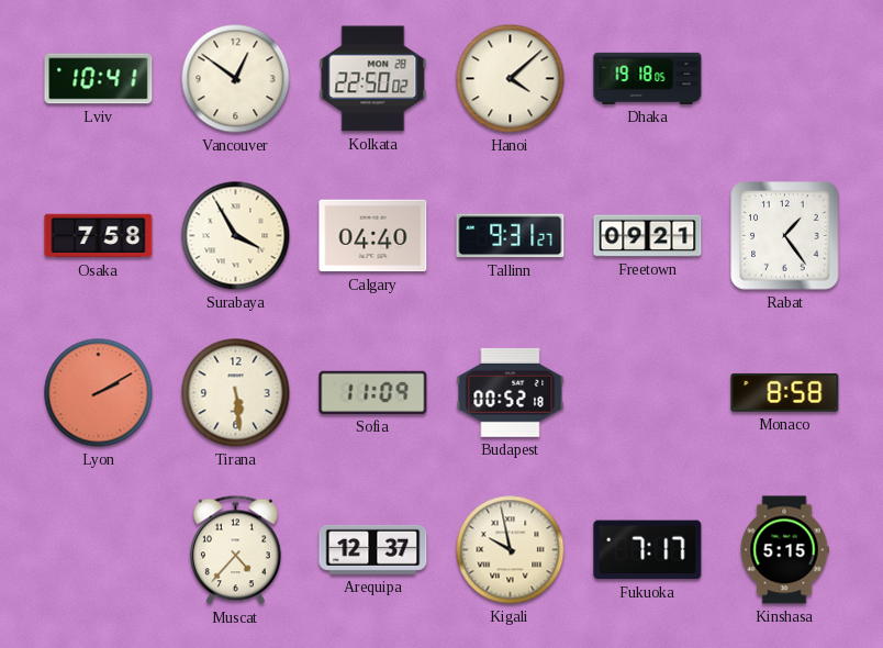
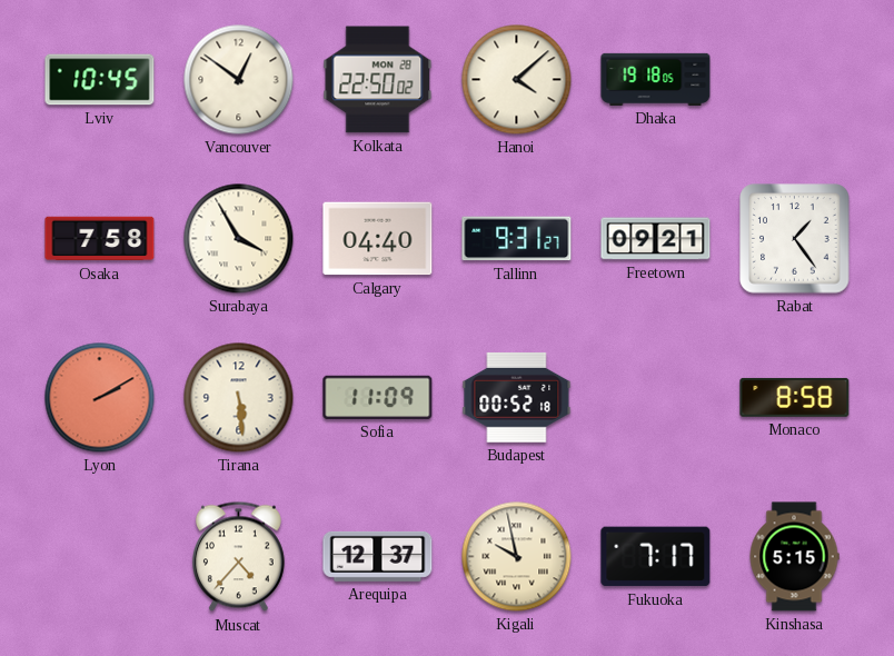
Lviv: 10:41 -> 10:45 (100, 80)
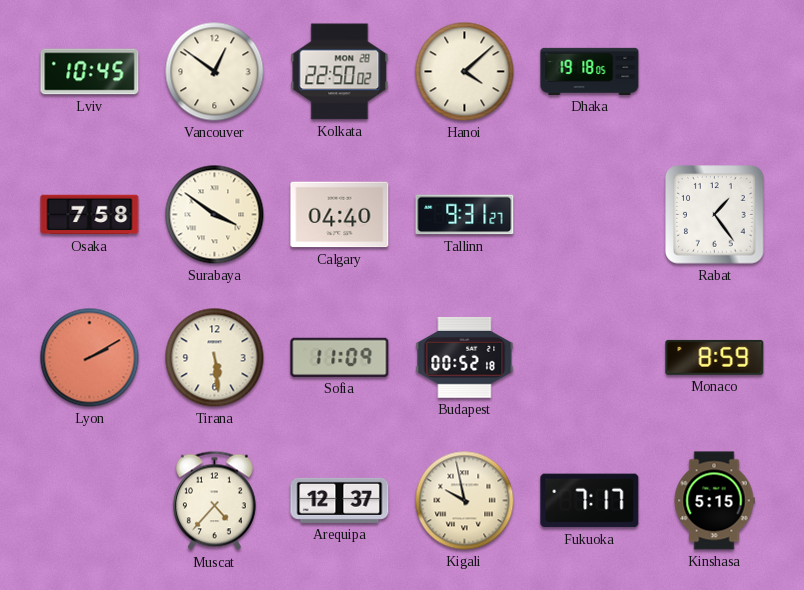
Surabaya: 3:55 -> 3:51 (215, 215)
Freetown: 09:21 -> none (656, 239)
Monaco: 8:58 -> 8:59 (715, 357)
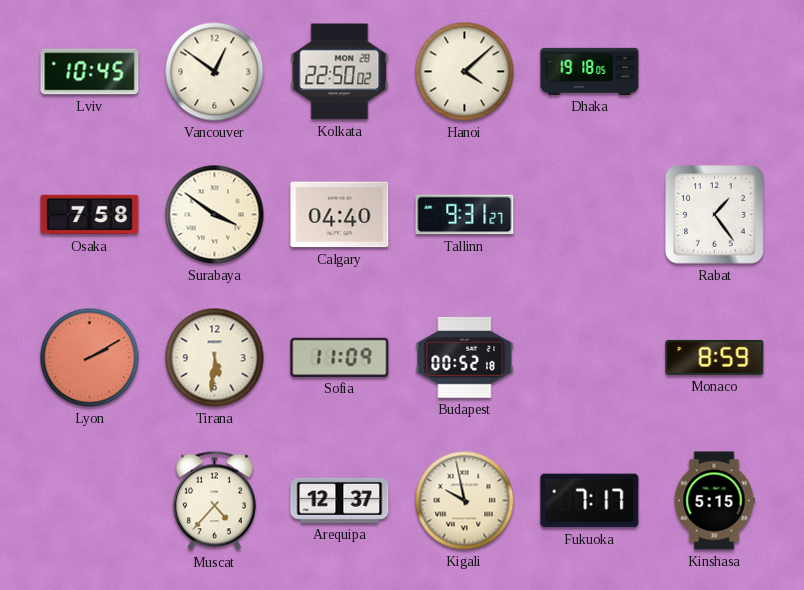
Tirana: 5:29 -> 5:31 (215, 358)
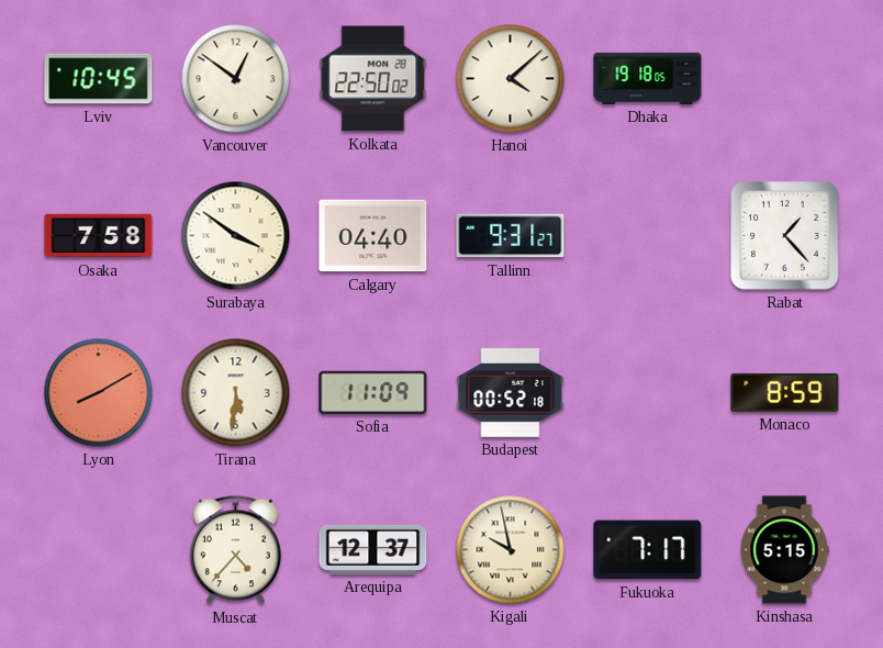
Rabat: 1:24 -> 1:23 (785, 236)
Lyon: 2:10 -> 8:10 (99, 393)
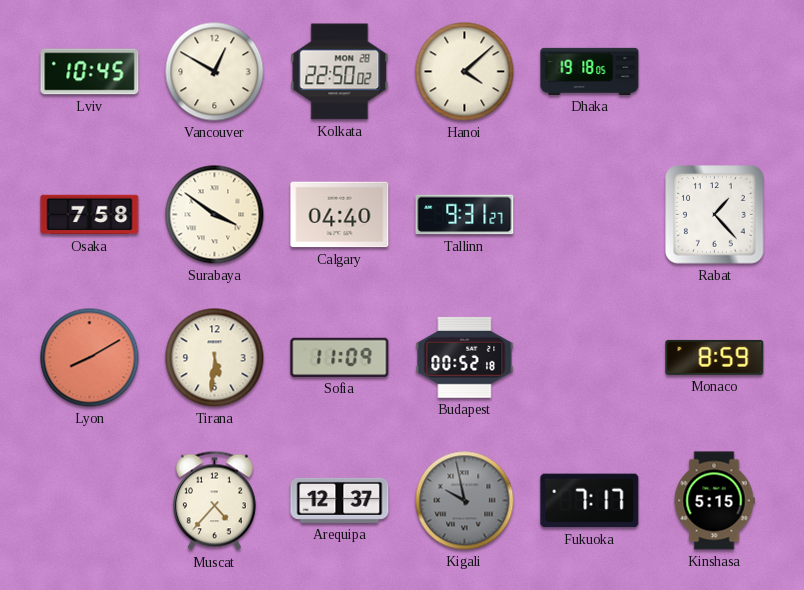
Vancouver: 12:51 -> 12:50 (215, 72)
Kigali dial: cream -> grey (465, 501)
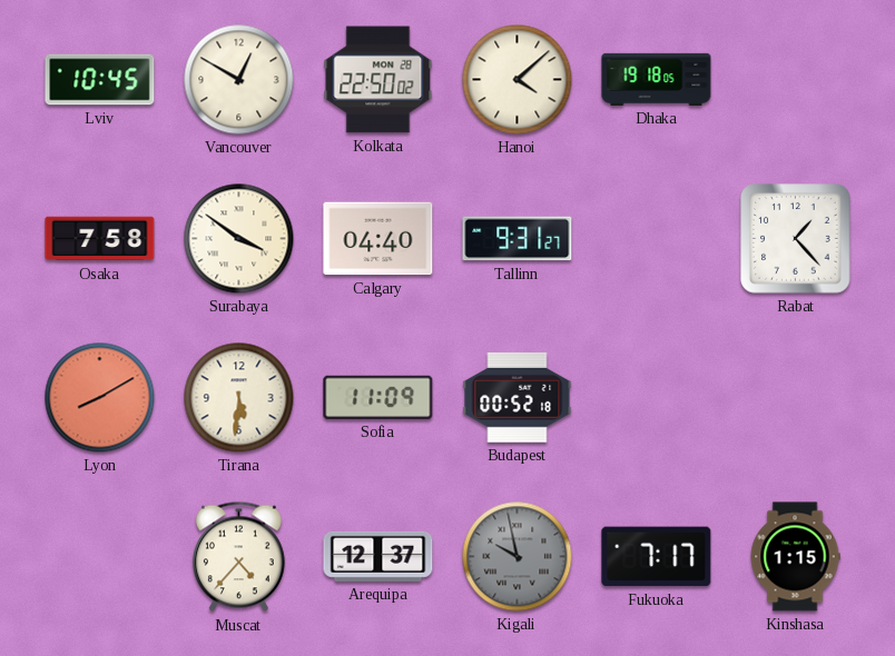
Monaco: 8:59 -> none (715, 357)
Kinshasa: 5:15 -> 1:15 (795, 557)
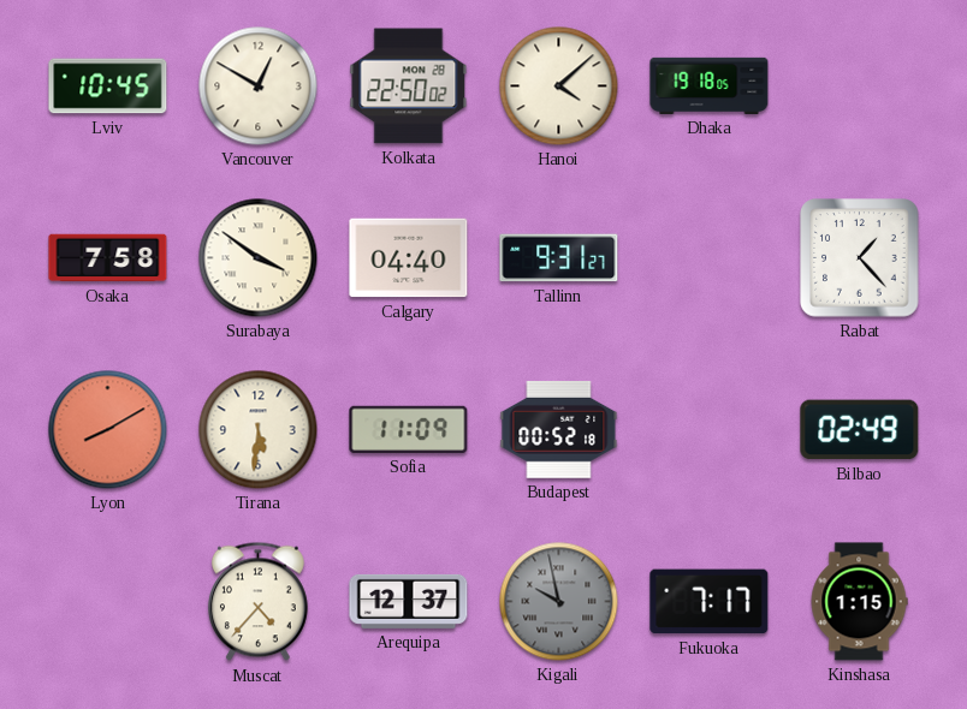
Bilbao: none -> 02:49 (860, 430)
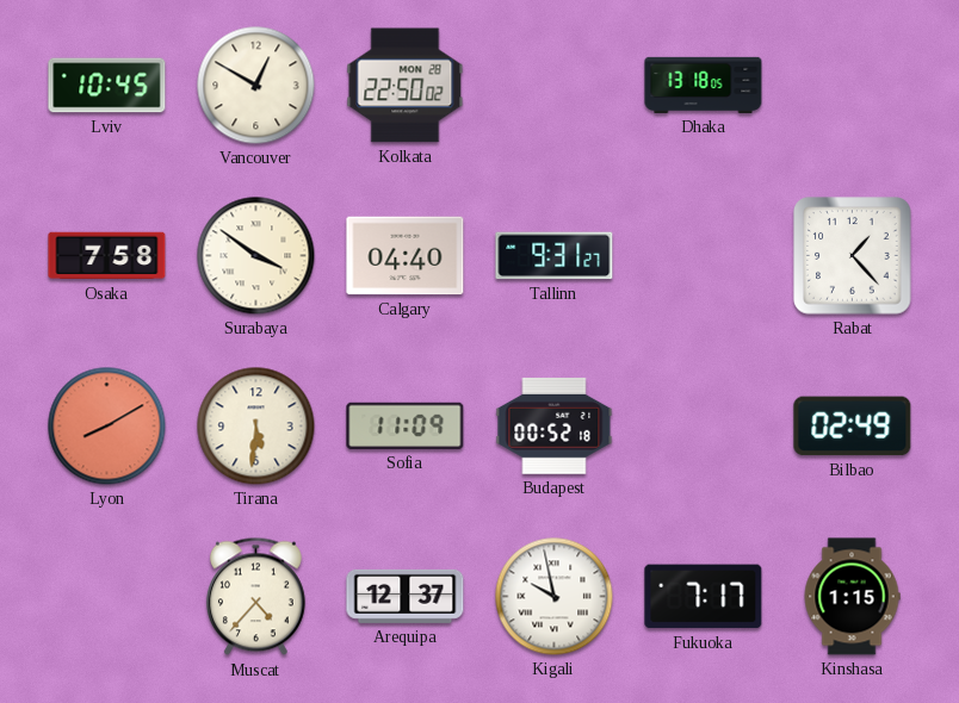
Hanoi: 4:08 -> none (559, 87)
Dhaka: 19:18 -> 13:18 (704, 85)
Kigali dial: grey -> white (555, 597)
